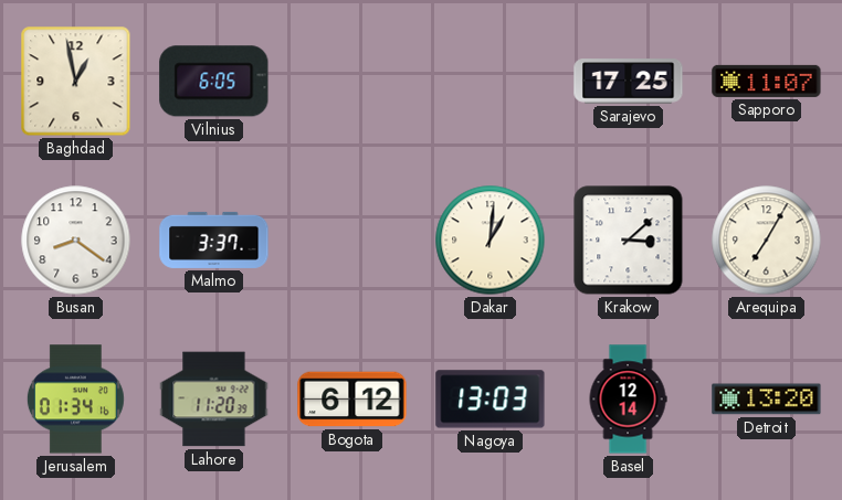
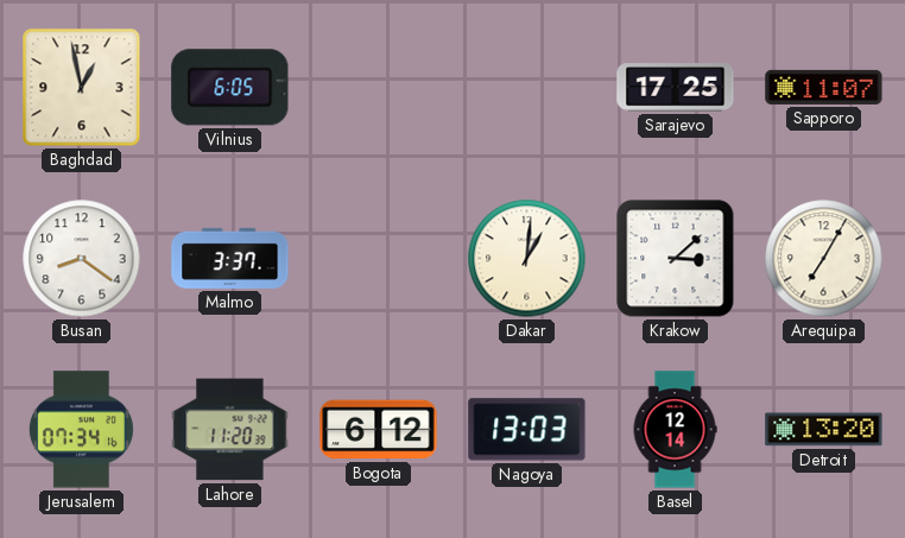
Jerusalem: 01:34 -> 07:34 (81, 430)
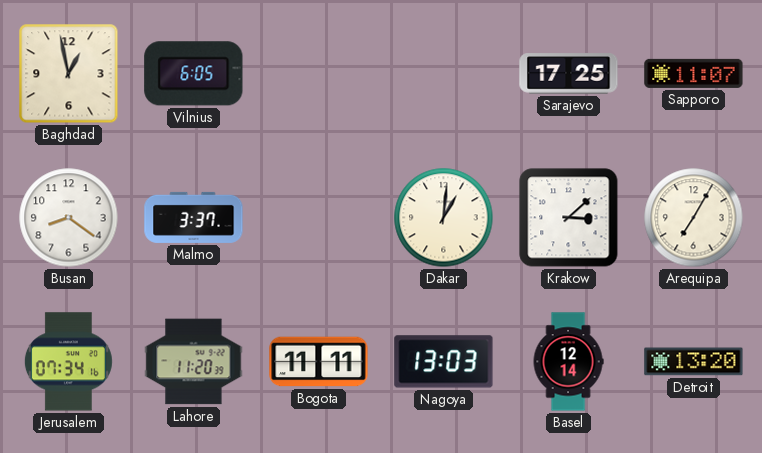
Bogota: 6:12 -> 11:11 (319, 362)
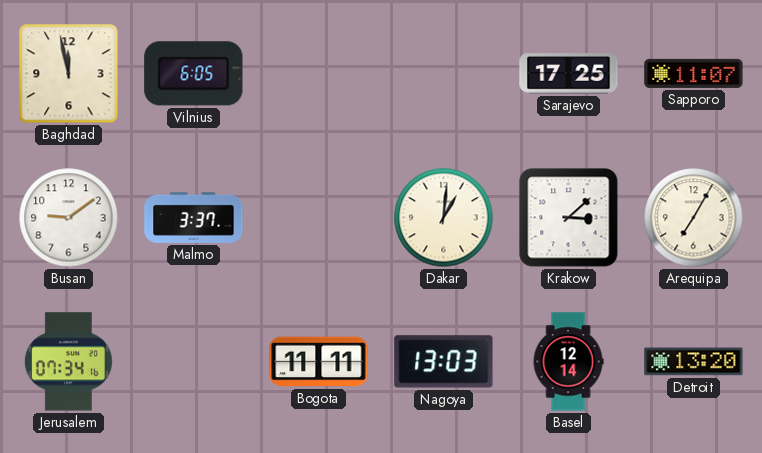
Baghdad: 12:58 -> 11:58 (69, 74)
Busan: 8:21 -> 9:09 (69, 218)
Lahore: 11:20 -> none (194, 362)
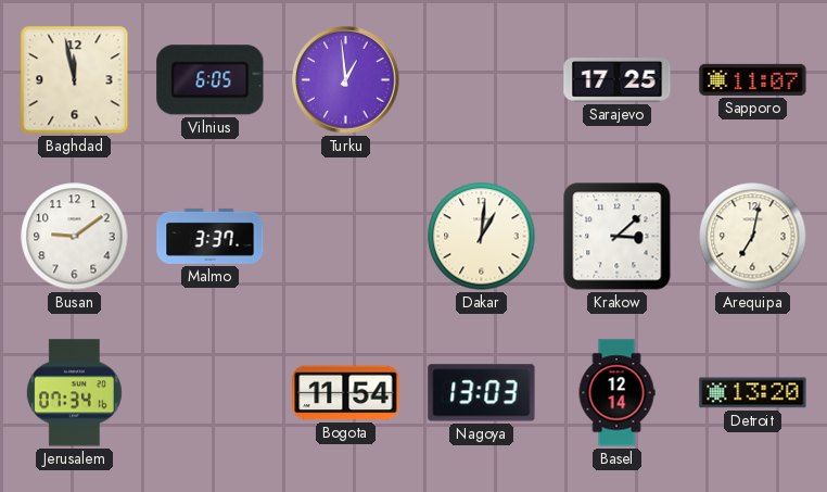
Turku: none -> 12:59 (346, 80)
Arequipa: 7:05 -> 7:02 (753, 237)
Bogota: 11:11 -> 11:54 (346, 393)
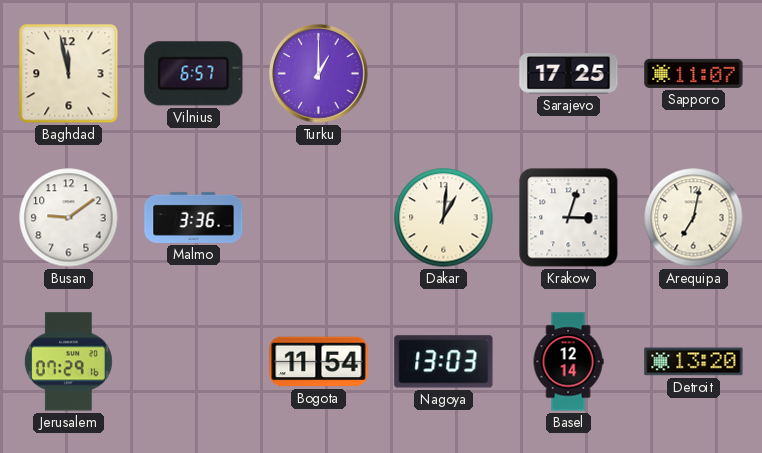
Vilnius: 6:05 -> 6:57 (194, 74)
Turku: 12:59 -> 1:00 (319, 74)
Malmo: 3:37 -> 3:36 (194, 217)
Krakow: 3:08 -> 3:03 (569, 218)
Jerusalem: 07:34 -> 07:29 (68, 362)
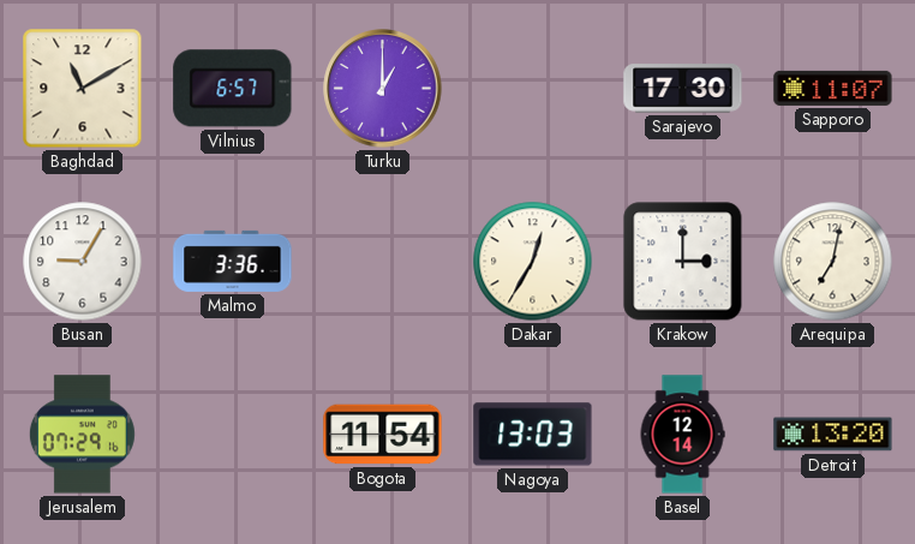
Baghdad: 11:58 -> 11:10 (83, 89)
Sarajevo: 17:25 -> 17:30 (683, 89)
Busan: 9:09 -> 9:05 (83, 262)
Dakar: 1:01 -> 12:35 (533, 262)
Krakow: 3:03 -> 3:00 (683, 262)
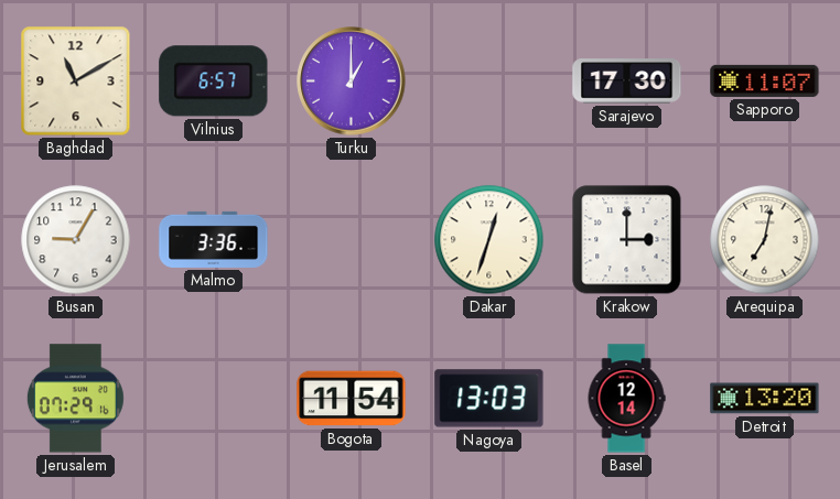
Dakar: 12:35 -> 12:33 (489, 240)
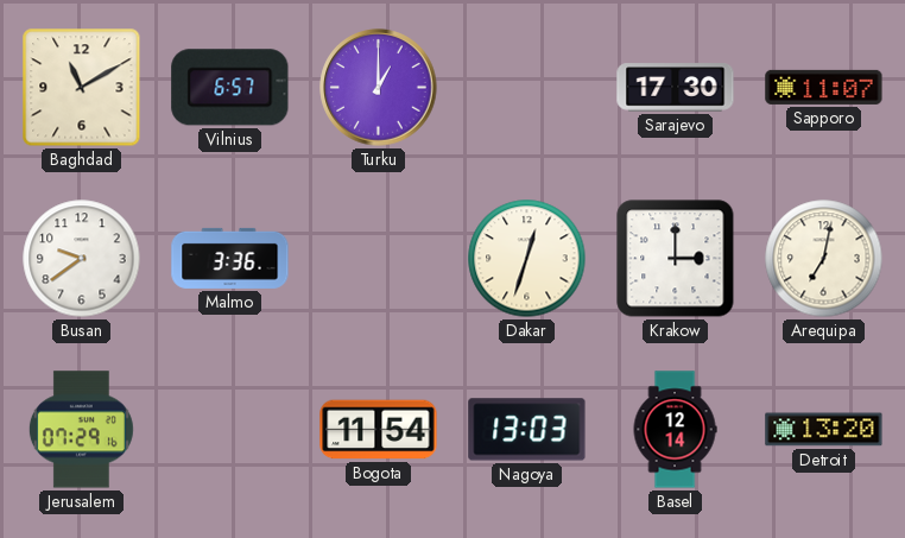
Busan: 9:05 -> 9:39 (82, 259)
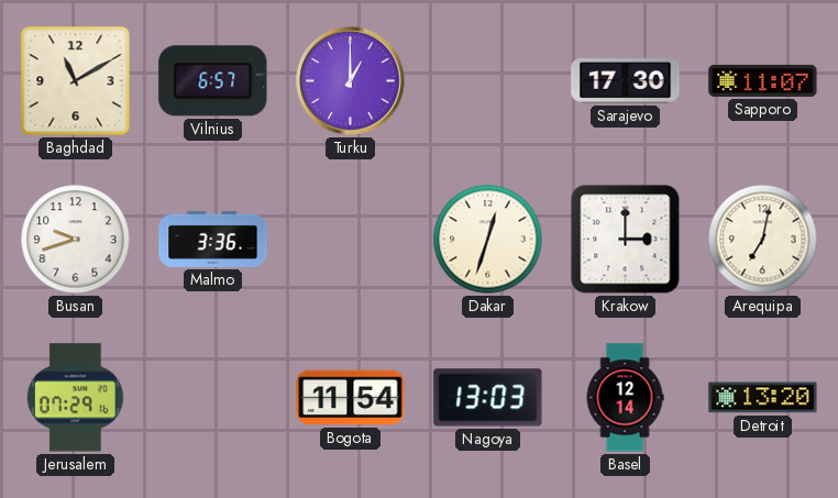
Busan: 9:39 -> 9:42 (76, 240)
